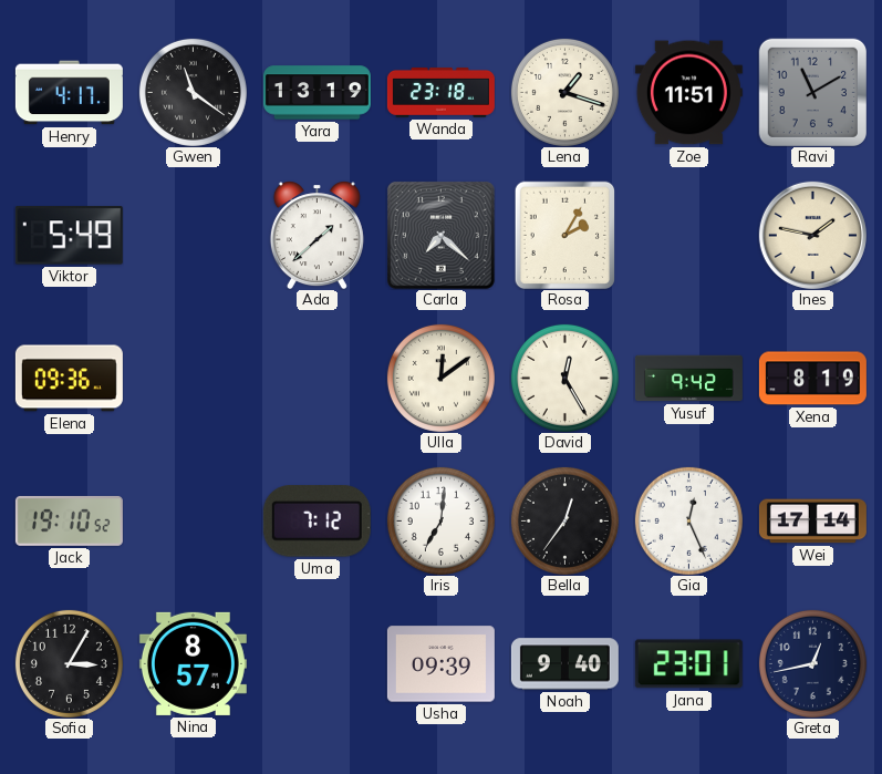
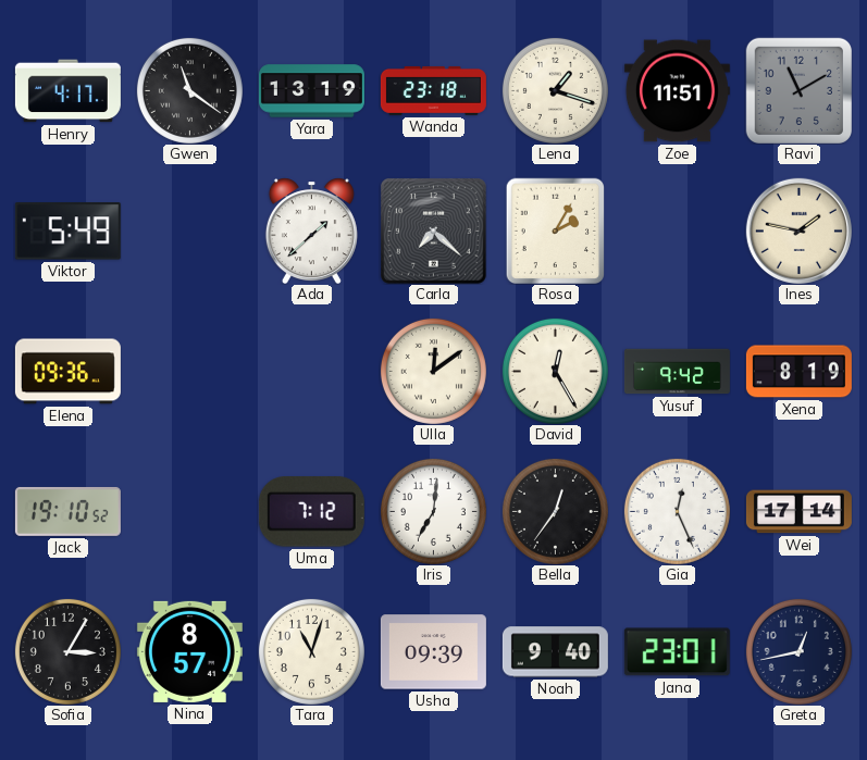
Tara: none -> 11:03 (311, 651)
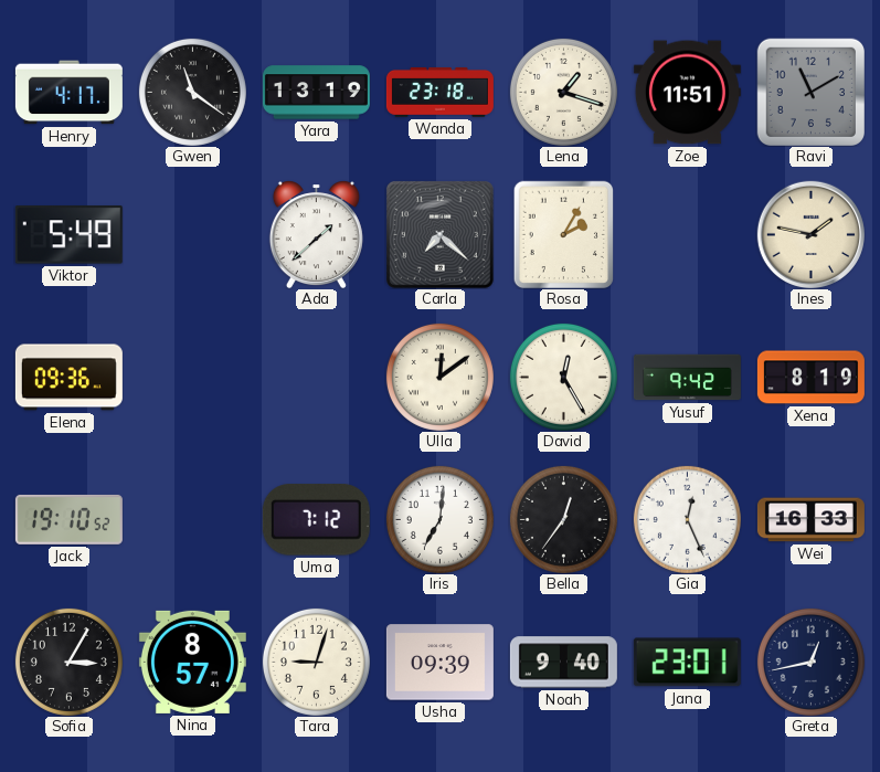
Wei: 17:14 -> 16:33 (810, 520)
Tara: 11:03 -> 9:03 (316, 662)
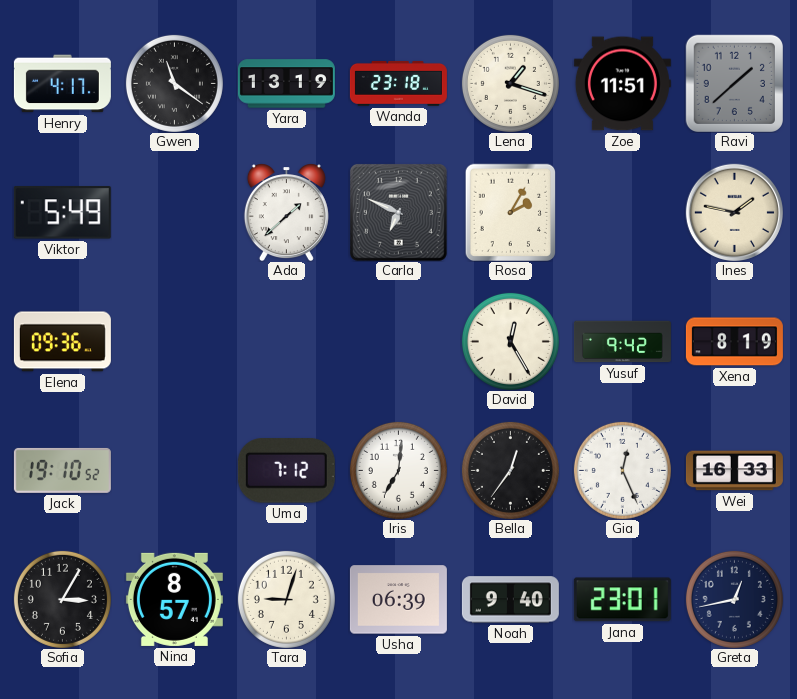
Ravi: 11:10 -> 1:38 (734, 83)
Carla: 7:22 -> 6:49 (398, 212)
Ulla: 12:09 -> none (439, 377)
Usha: 09:39 -> 06:39 (398, 600)
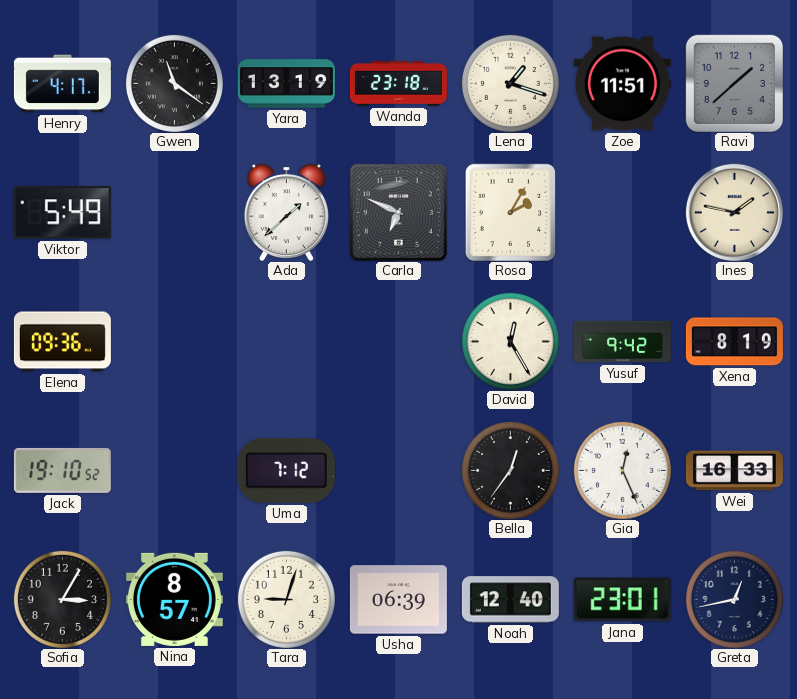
Iris: 7:01 -> none (398, 470)
Noah: 9:40 -> 12:40 (510, 600)
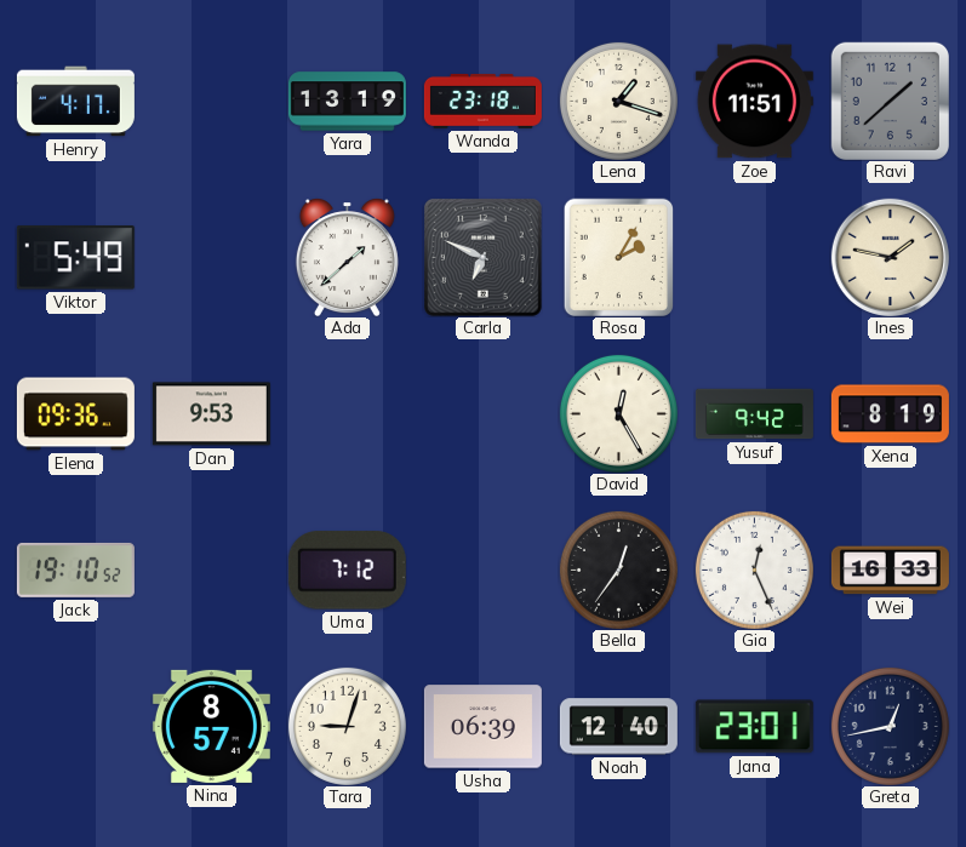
Gwen: 11:21 -> none (174, 83)
Dan: none -> 9:53 (211, 414)
Sofia: 3:05 -> none (62, 599)
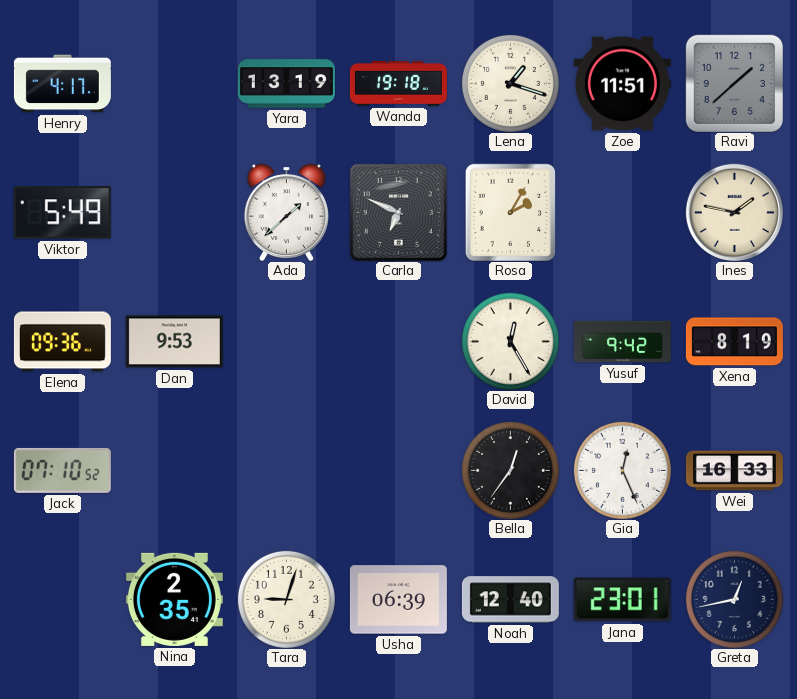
Wanda: 23:18 -> 19:18 (398, 83)
Jack: 19:10 -> 07:10 (62, 470)
Uma: 7:12 -> none (347, 571)
Nina: 8:57 -> 2:35 (174, 599)
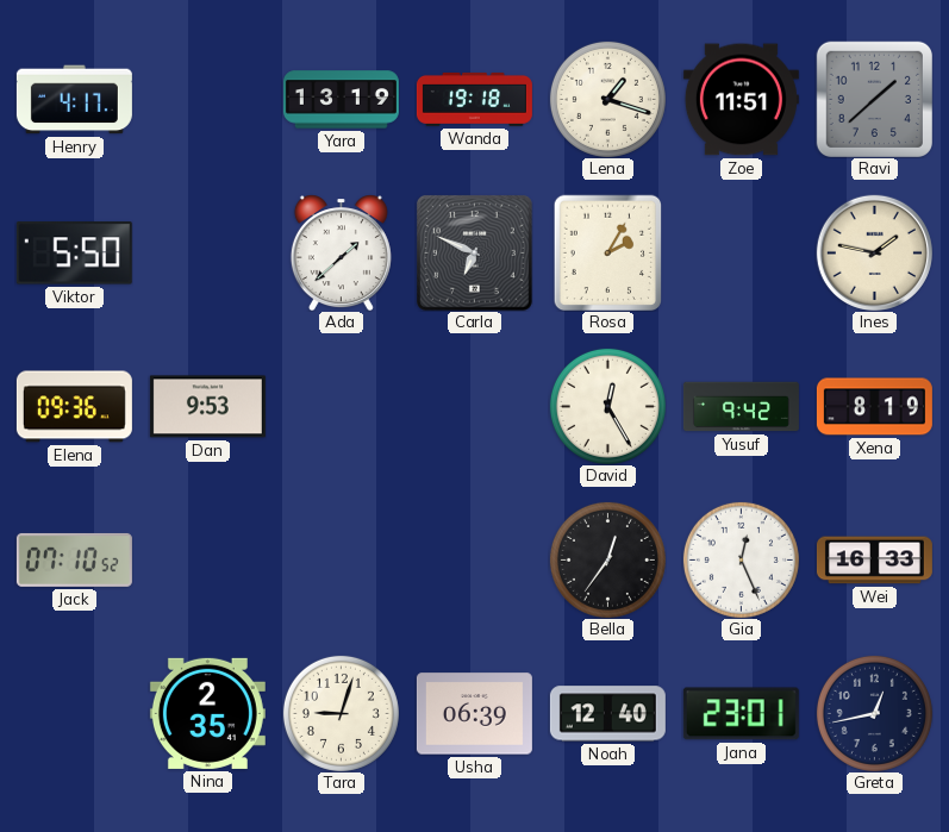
Viktor: 5:49 -> 5:50 (74, 254)
